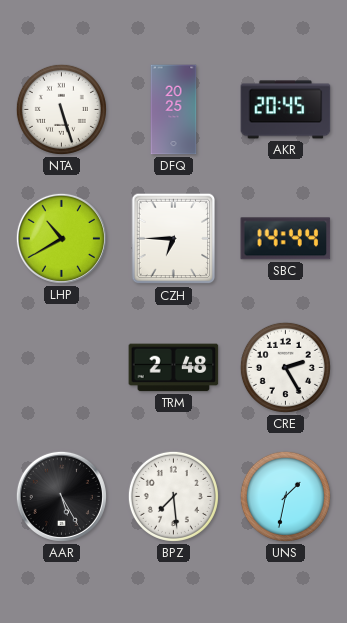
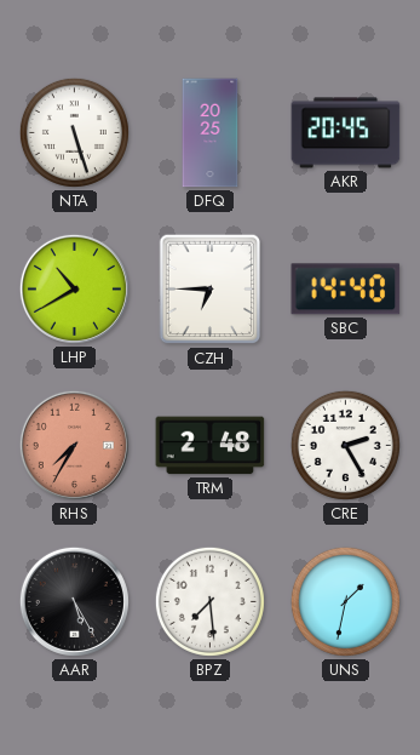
SBC: 14:44 -> 14:40 (346, 290)
RHS: none -> 7:35 (74, 445)
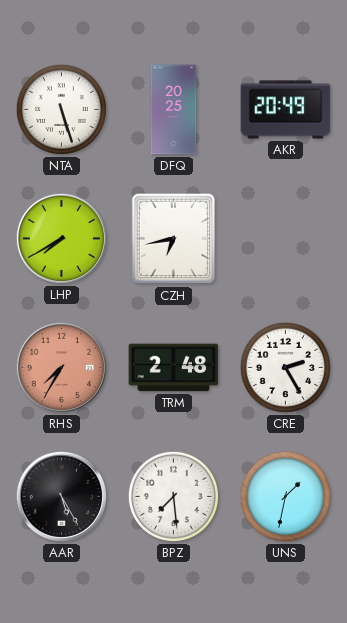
AKR: 20:45 -> 20:49 (286, 110)
LHP: 10:40 -> 7:40 (61, 238)
CZH: 6:45 -> 6:43 (174, 239)
SBC: 14:40 -> none (346, 290)
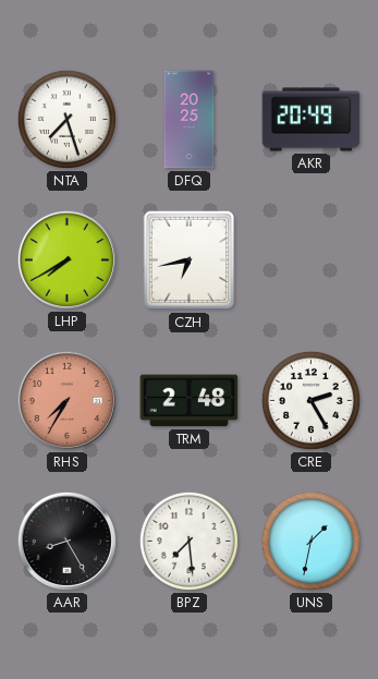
NTA: 5:27 -> 7:27 (66, 119)
AAR: 5:25 -> 8:25 (66, 541)
